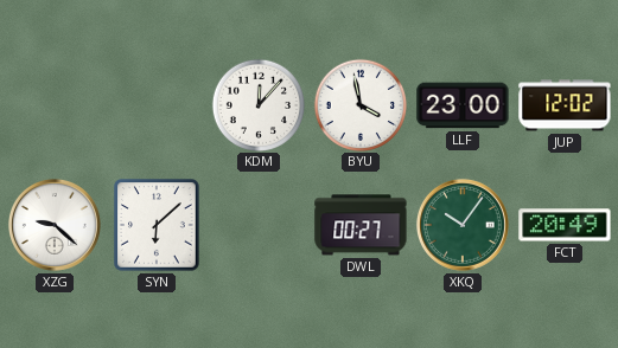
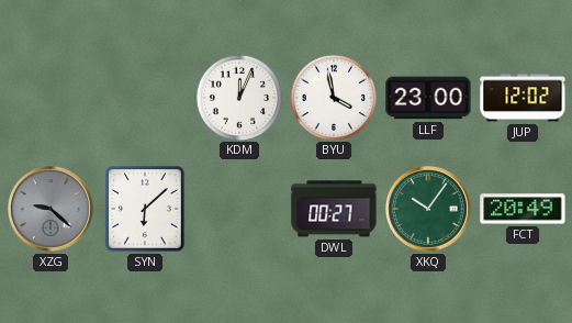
KDM: 12:07 -> 12:04 (238, 97)
XZG dial: white -> grey (51, 209)
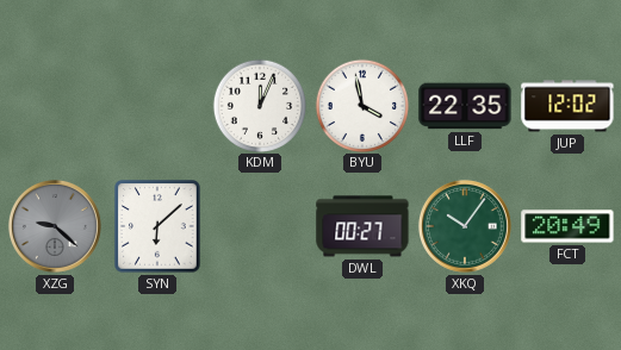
LLF: 23:00 -> 22:35 (465, 106)
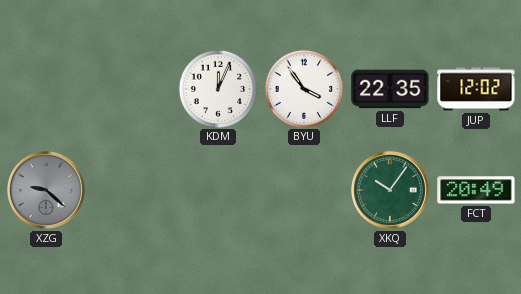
BYU: 3:58 -> 3:54 (303, 88)
SYN: 6:08 -> none (157, 226)
DWL: 00:27 -> none (362, 226)
